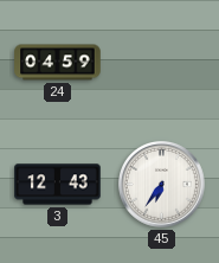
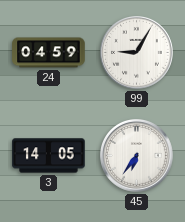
99: none -> 9:05 (137, 53)
3: 12:43 -> 14:05 (49, 156)
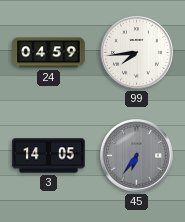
99: 9:05 -> 7:44 (137, 53)
45 dial: white -> grey (137, 156)
